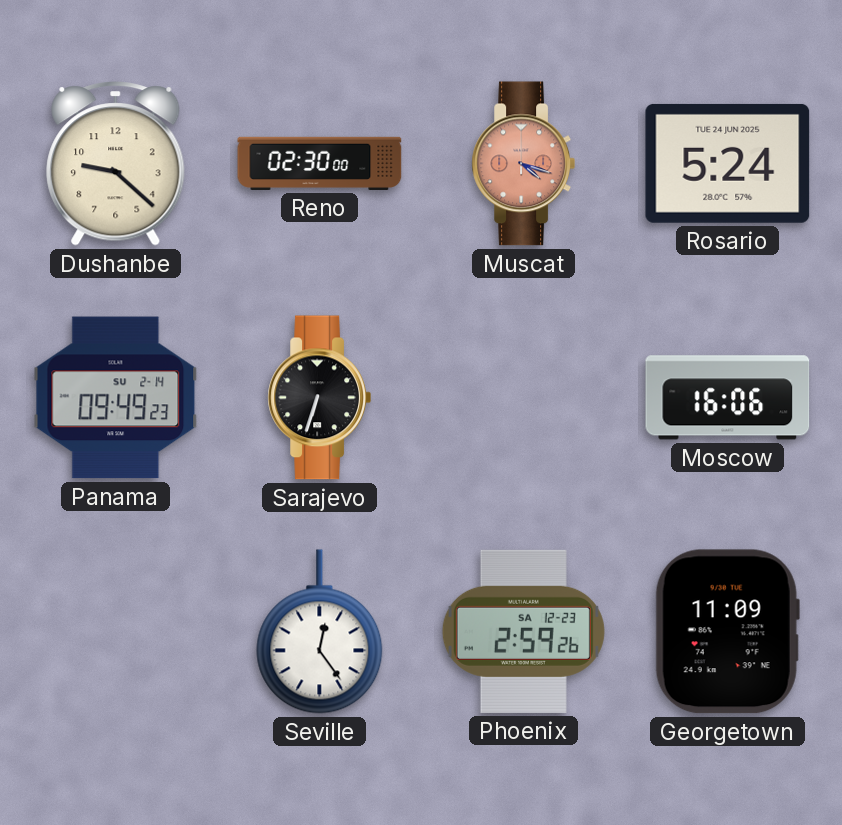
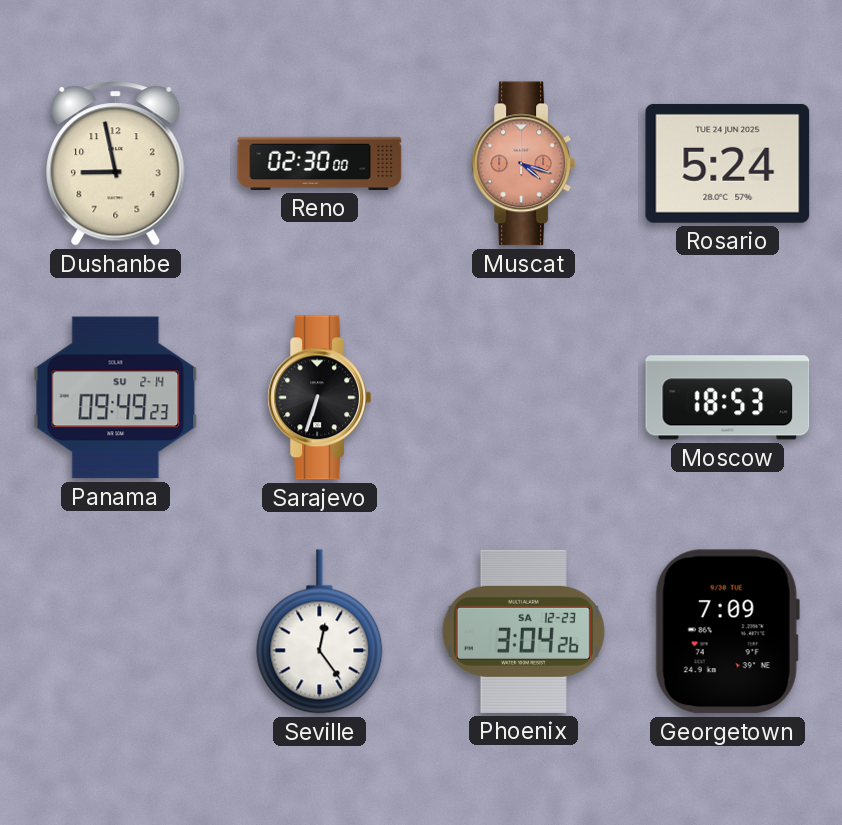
Dushanbe: 9:22 -> 8:58 (116, 164)
Moscow: 16:06 -> 18:53 (728, 398)
Phoenix: 2:59 -> 3:04 (523, 631)
Georgetown: 11:09 -> 7:09 (727, 632)
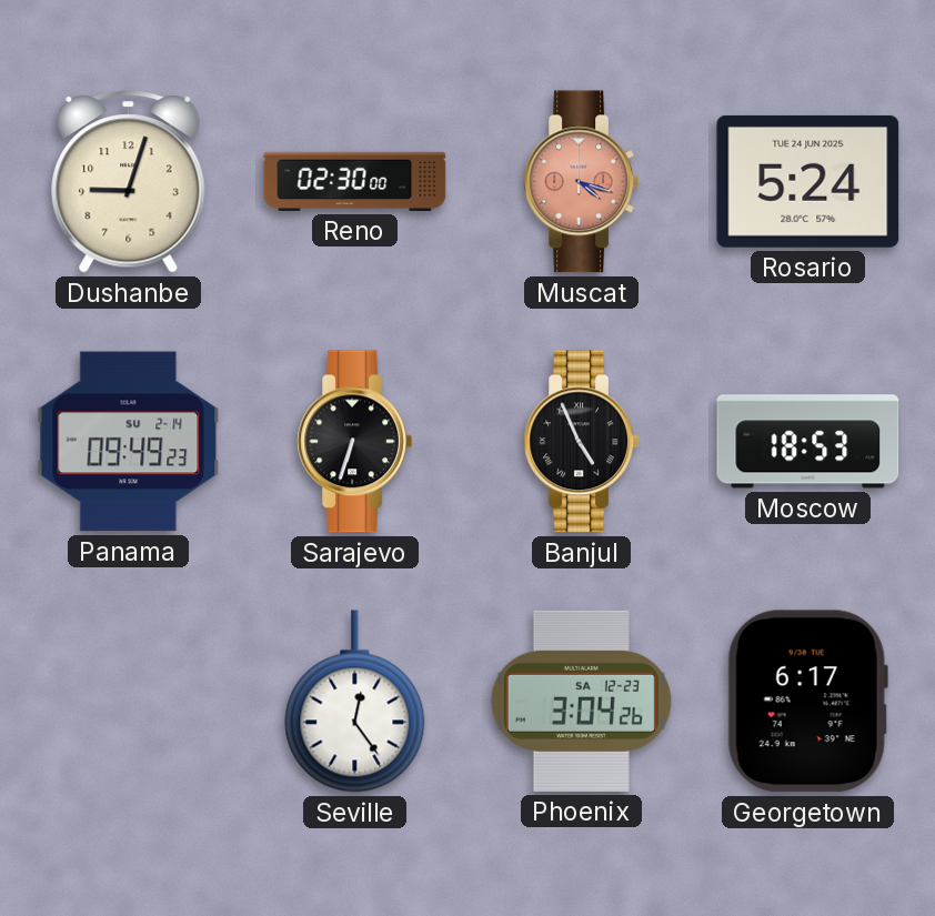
Dushanbe: 8:58 -> 9:03 (129, 182)
Banjul: none -> 4:56 (581, 442)
Georgetown: 7:09 -> 6:17 (807, 702)
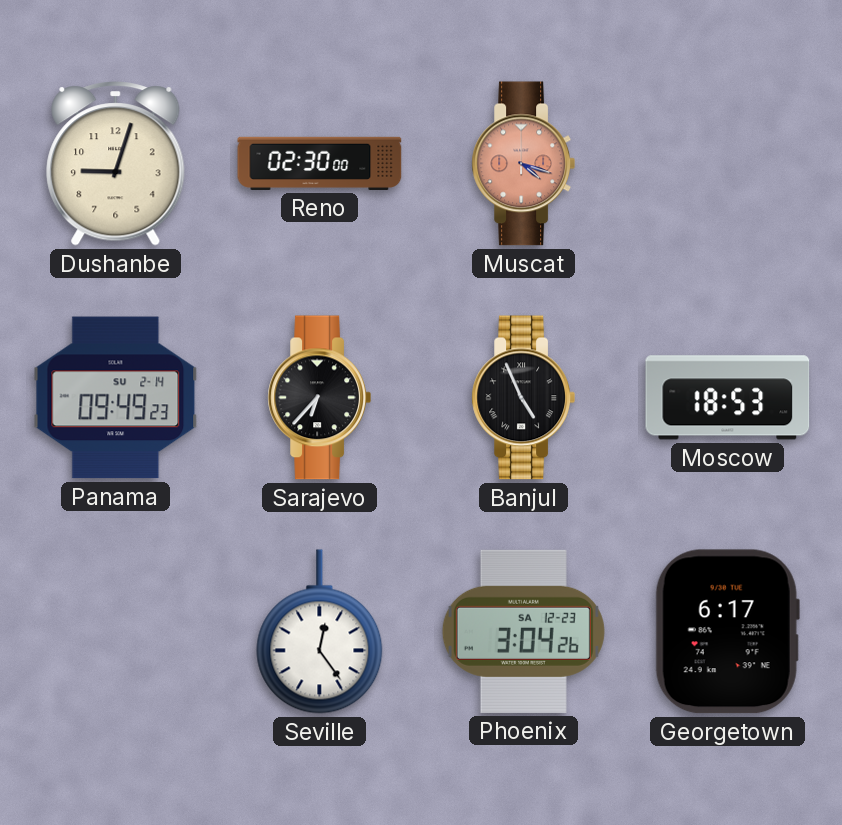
Rosario: 5:24 -> none (808, 181)
Sarajevo: 6:33 -> 6:37 (319, 398)
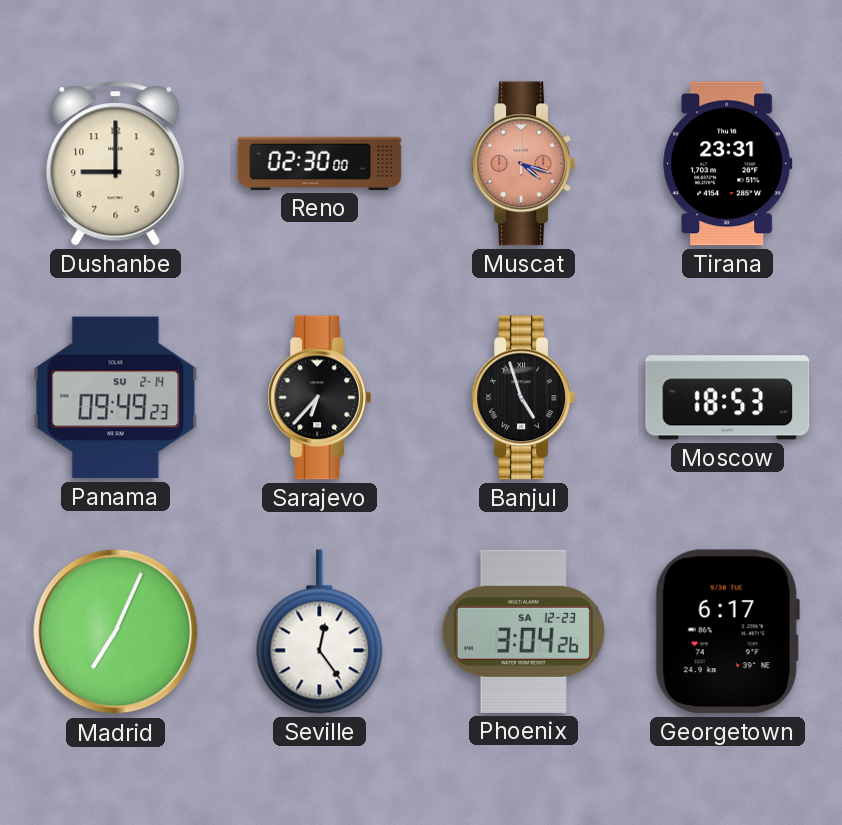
Dushanbe: 9:03 -> 9:00 (116, 164)
Tirana: none -> 23:31 (728, 164)
Banjul: 4:56 -> 4:57 (523, 398)
Madrid: none -> 7:04 (116, 632)
